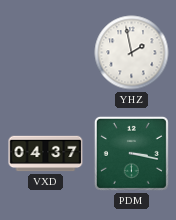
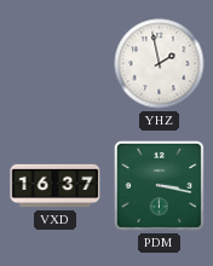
VXD: 04:37 -> 16:37 (56, 186)
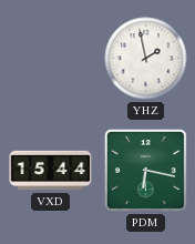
VXD: 16:37 -> 15:44 (51, 171)
PDM: 3:17 -> 6:17 (145, 170)
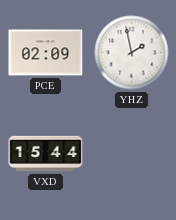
PCE: none -> 02:09 (46, 53)
PDM: 6:17 -> none (145, 170)
